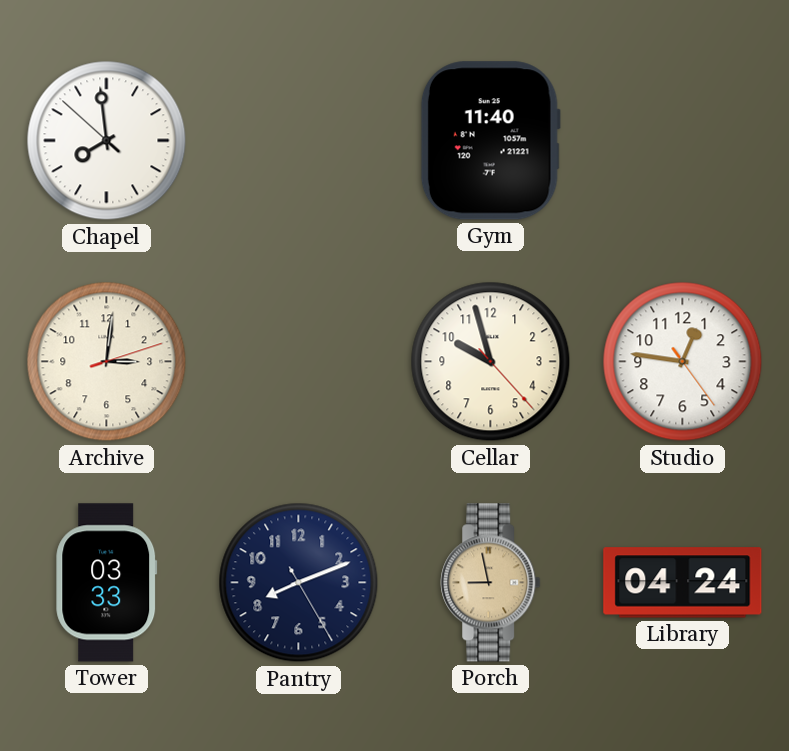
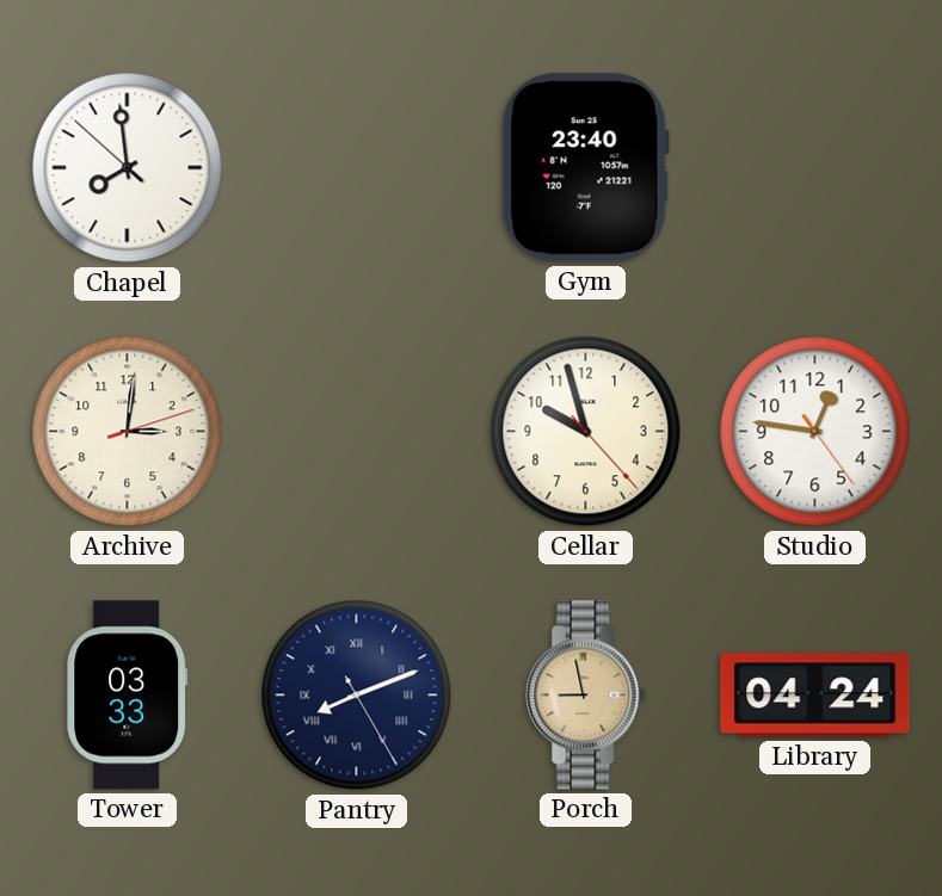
Gym: 11:40 -> 23:40 (585, 168)
Pantry numerals: Arabic -> Roman (357, 696)
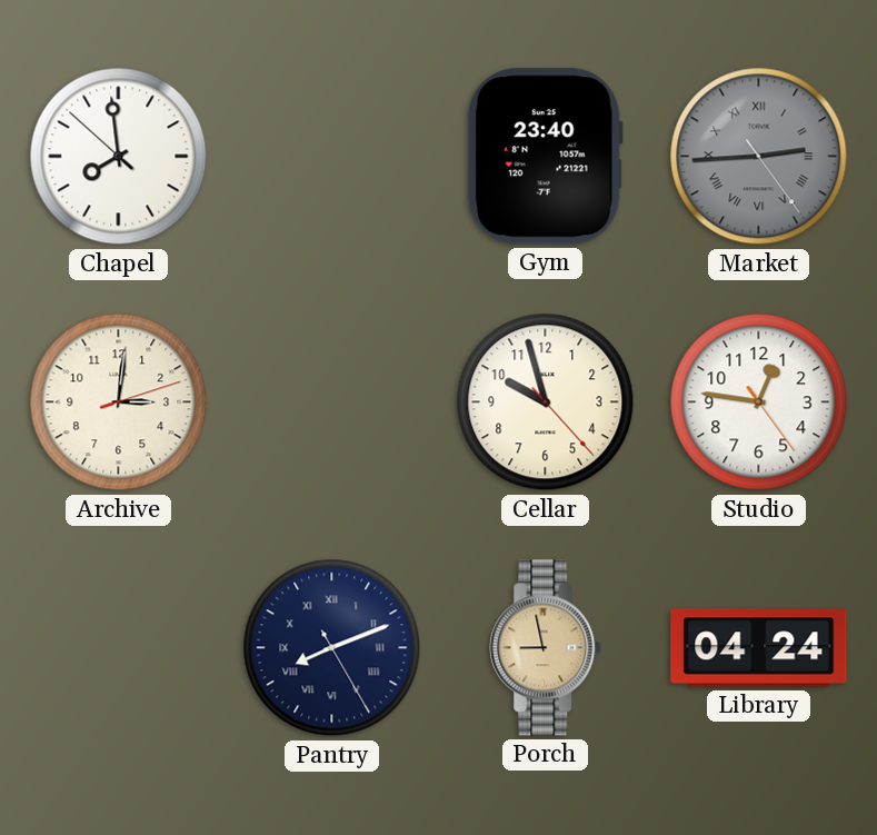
Market: none -> 2:44 (759, 157)
Tower: 03:33 -> none (128, 696)
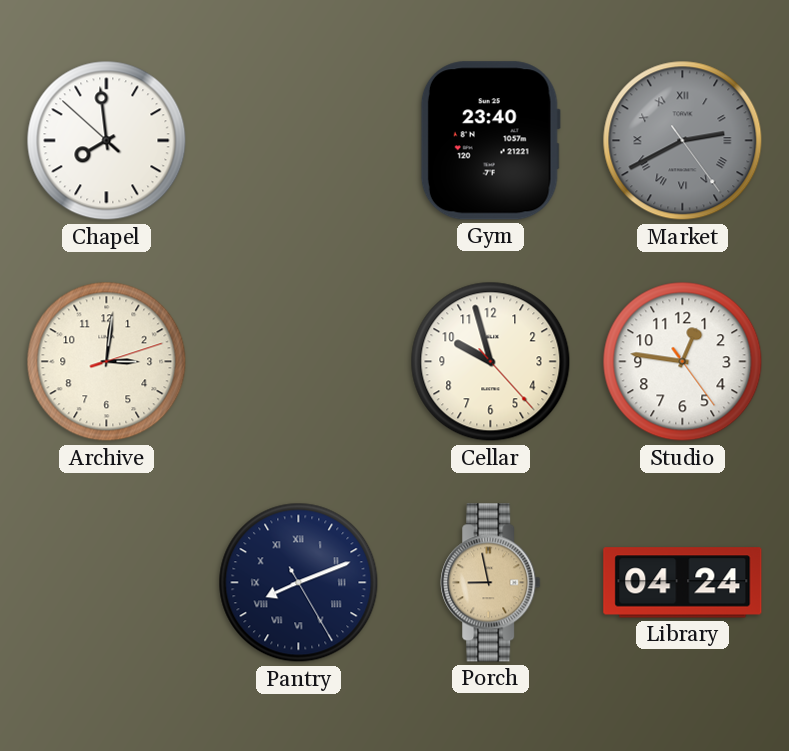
Market: 2:44 -> 2:40 (683, 141)
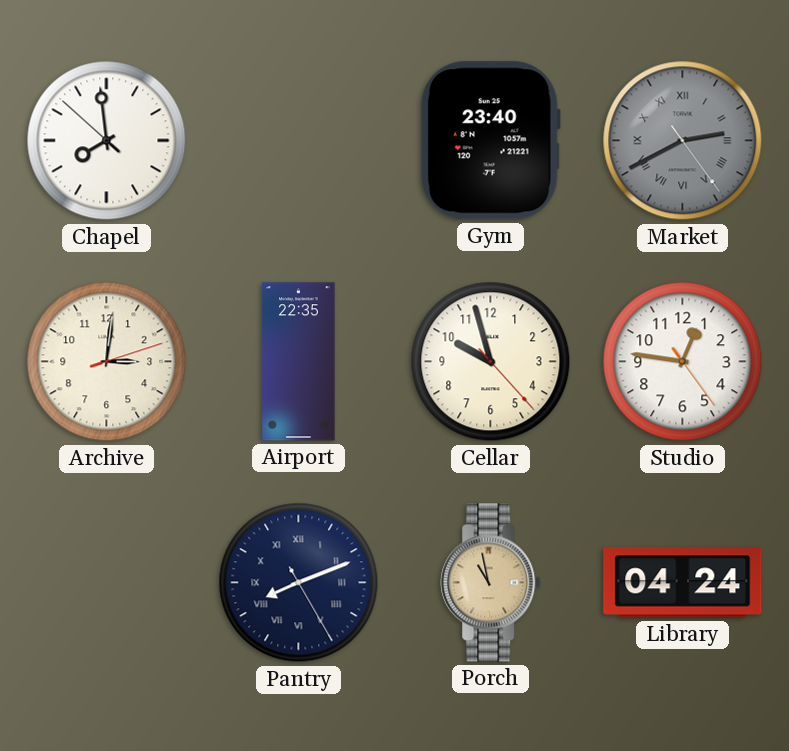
Airport: none -> 22:35 (299, 362)
Porch: 8:58 -> 10:58 (491, 583)
